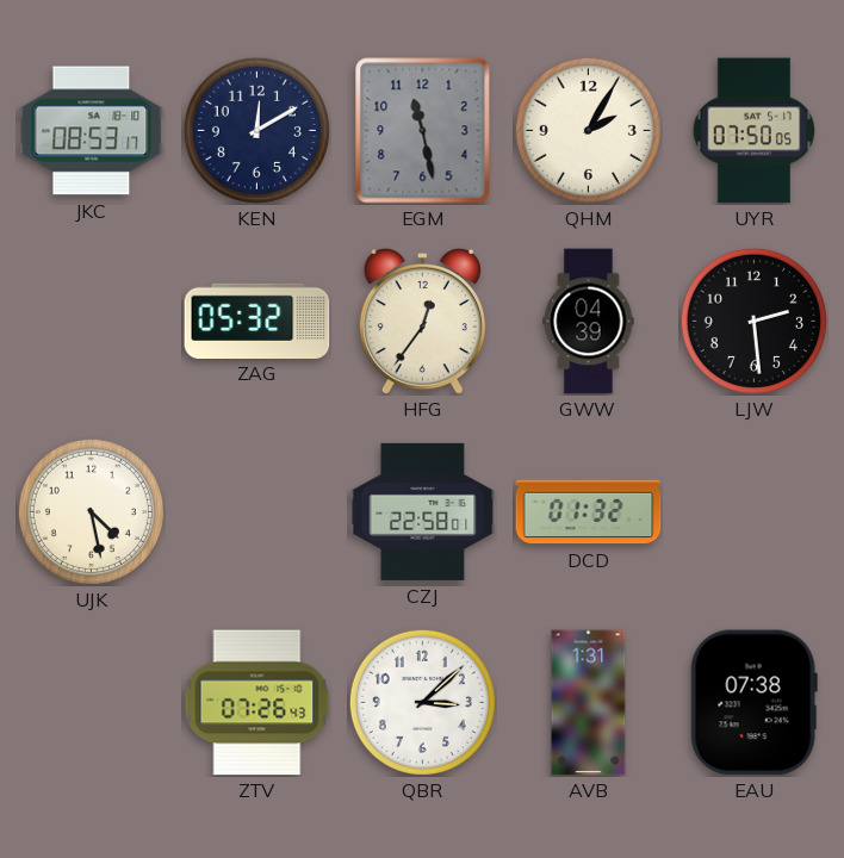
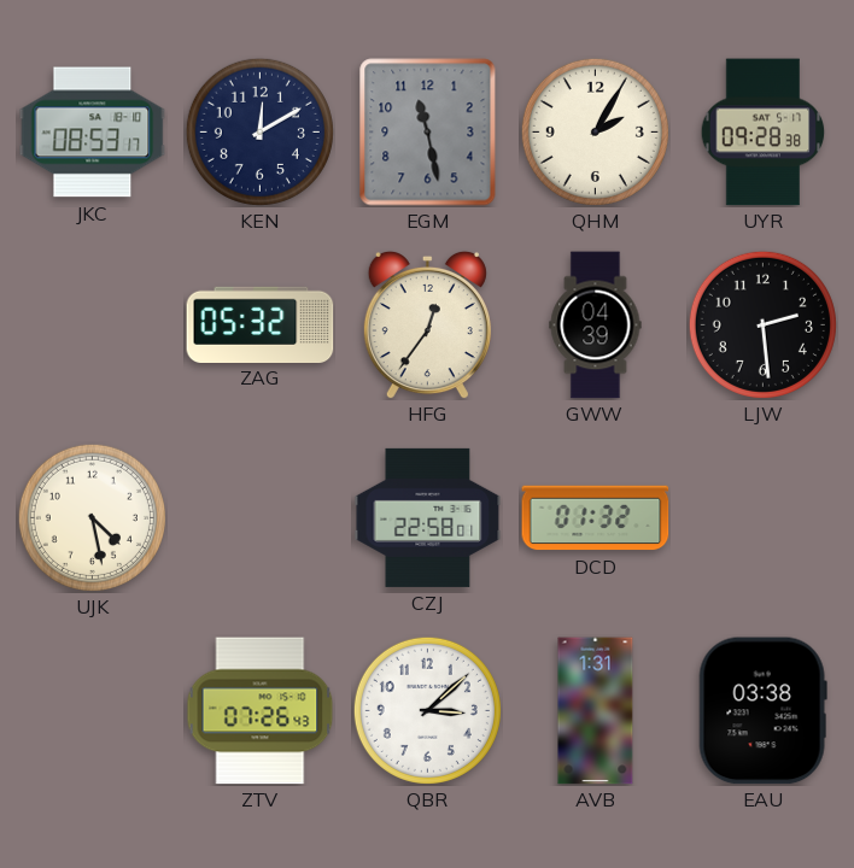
UYR: 07:50 -> 09:28 (764, 133)
EAU: 07:38 -> 03:38 (762, 711)
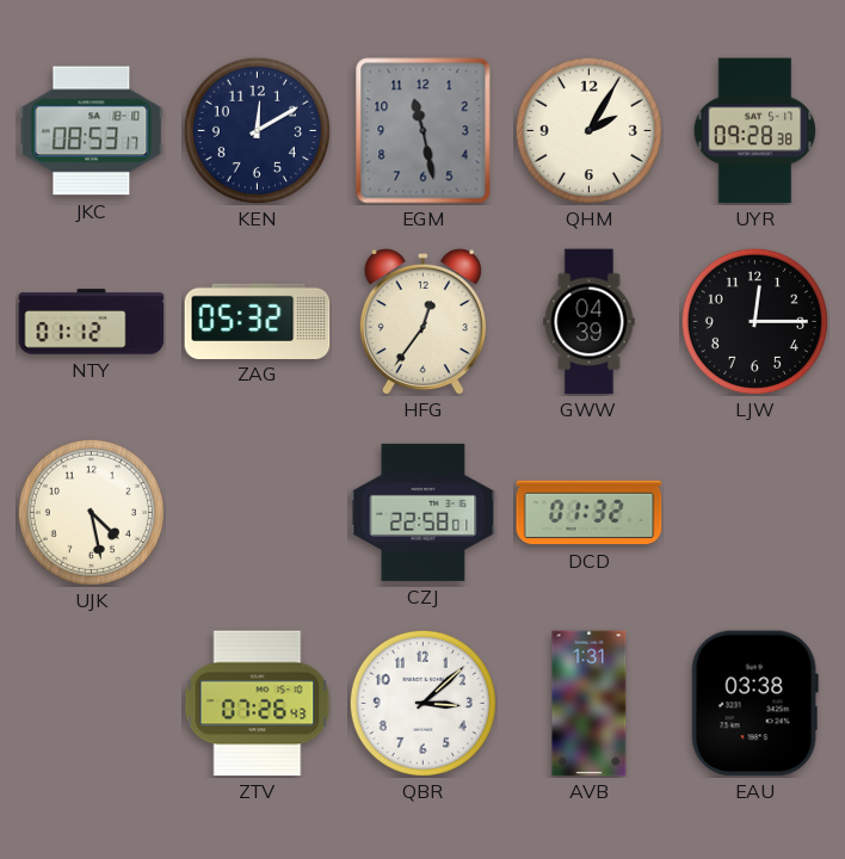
NTY: none -> 01:12 (92, 322)
LJW: 2:29 -> 12:15 (754, 321)
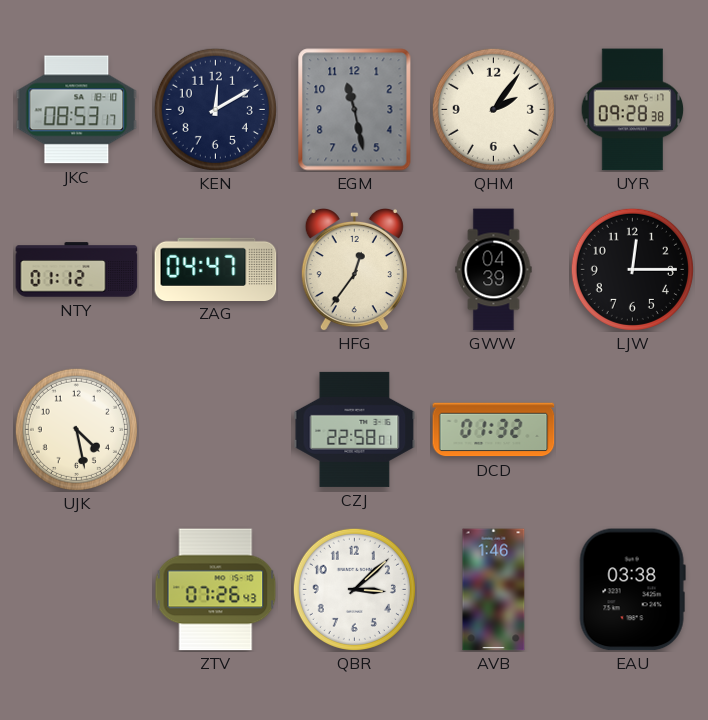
QHM: 2:05 -> 2:06 (493, 109)
ZAG: 05:32 -> 04:47 (216, 269)
AVB: 1:31 -> 1:46 (494, 590)
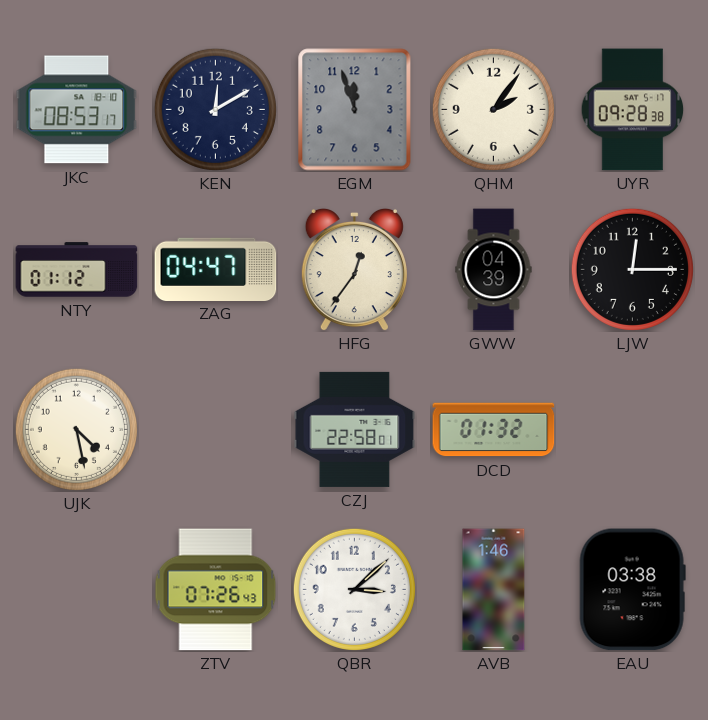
EGM: 11:28 -> 11:57 (355, 110)
